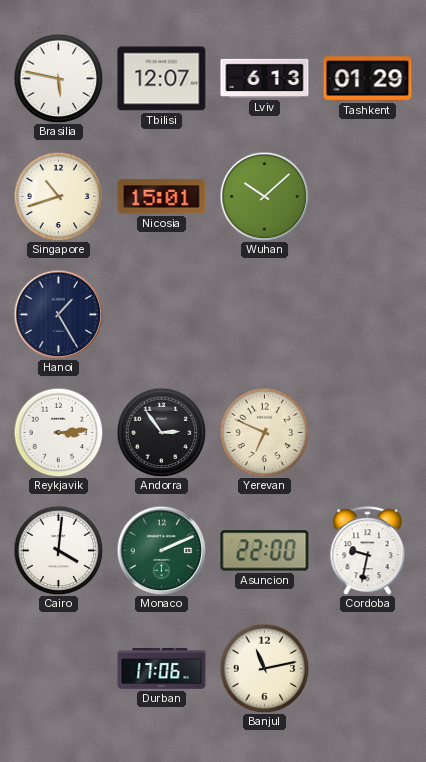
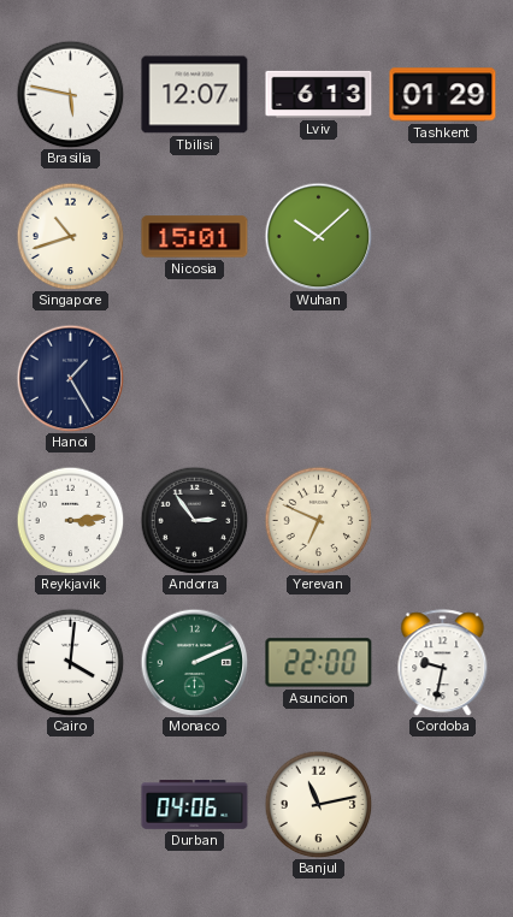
Durban: 17:06 -> 04:06 (195, 805)
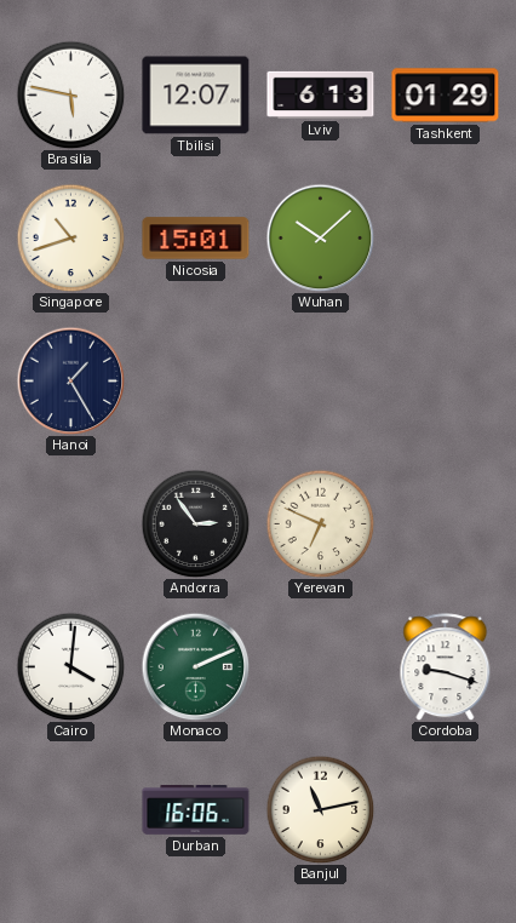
Reykjavik: 3:14 -> none (70, 520)
Asuncion: 22:00 -> none (319, 663)
Cordoba: 9:32 -> 9:18 (446, 667)
Durban: 04:06 -> 16:06 (196, 810)
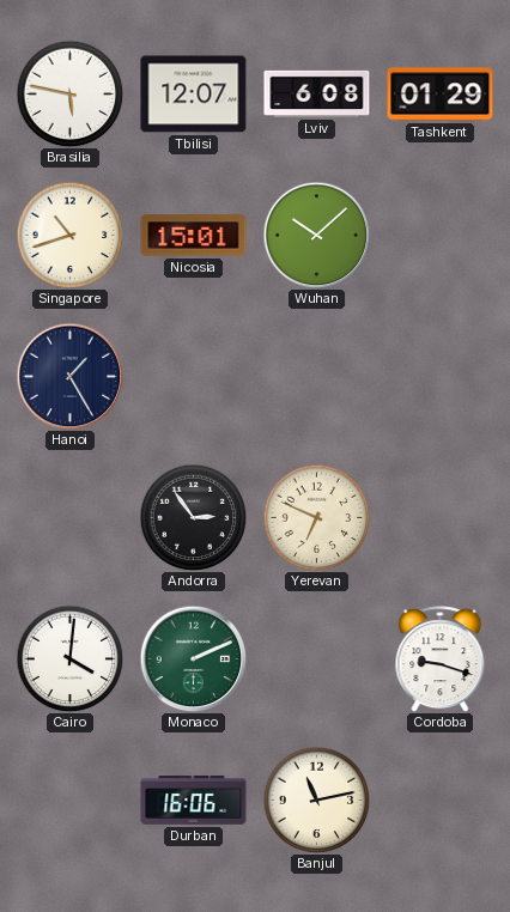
Lviv: 6:13 -> 6:08 (317, 93)
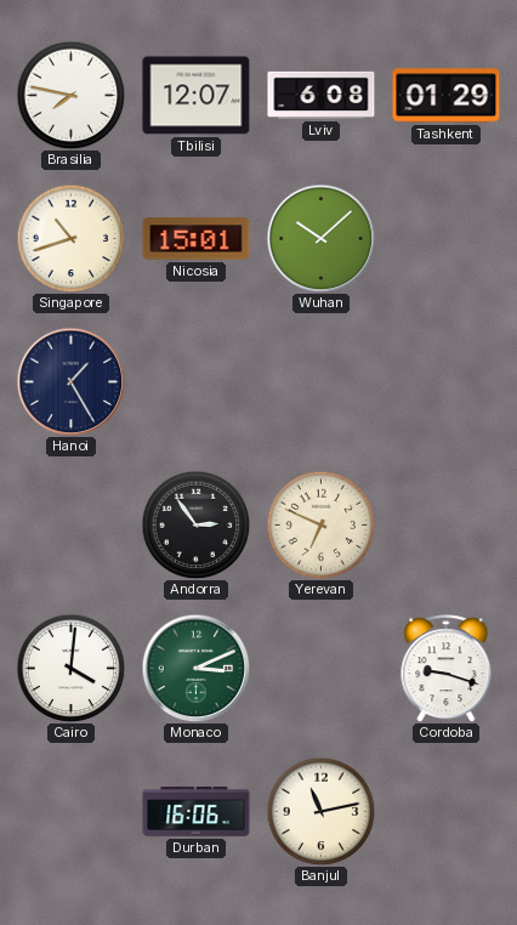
Brasilia: 5:47 -> 7:47 (70, 95)
Monaco: 2:11 -> 3:11 (195, 668)
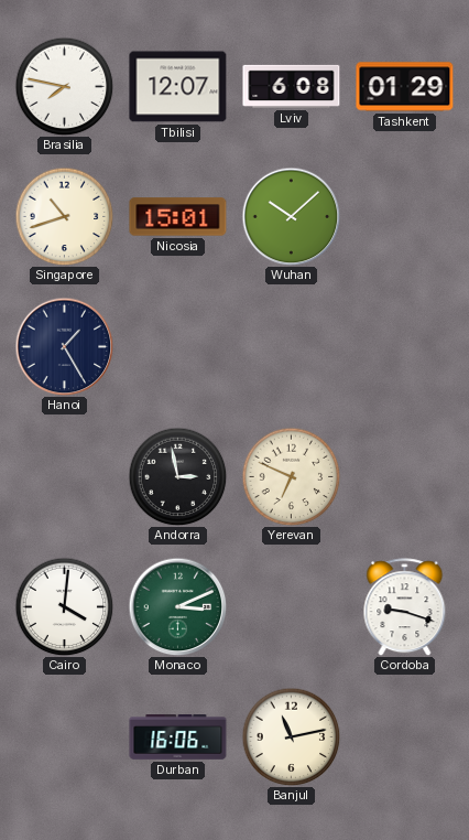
Andorra: 2:54 -> 2:58 (177, 476)
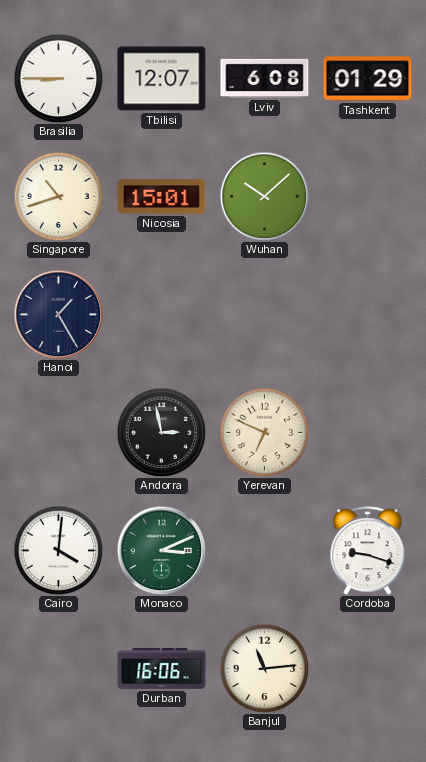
Brasilia: 7:47 -> 8:45 (58, 78)
Banjul: 11:13 -> 11:14 (264, 668)
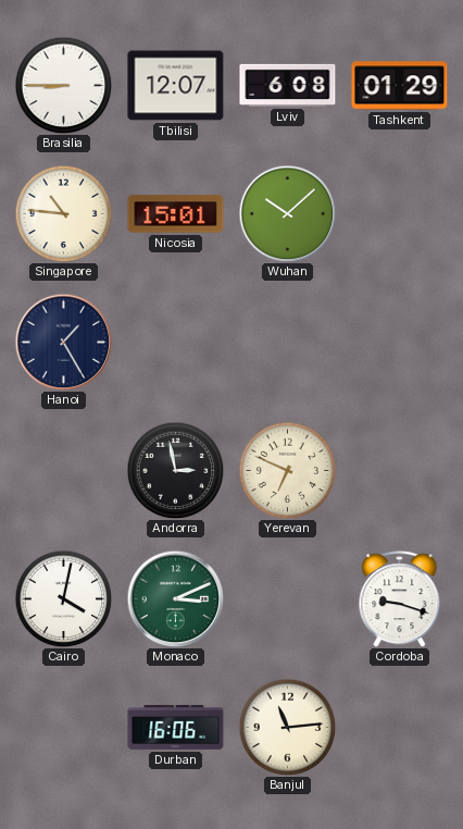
Singapore: 10:42 -> 10:46 (63, 213)
Cairo: 4:01 -> 4:02 (63, 598)
